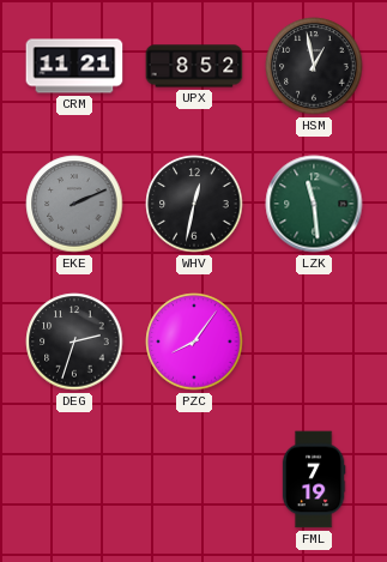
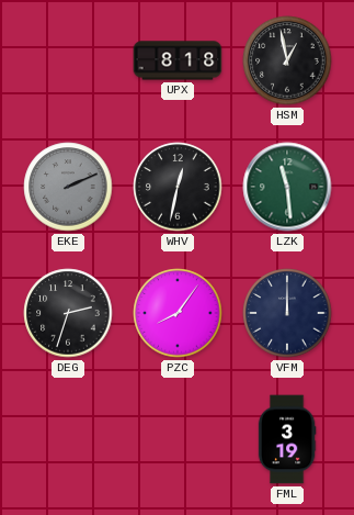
CRM: 11:21 -> none (74, 66)
UPX: 8:52 -> 8:18 (178, 60)
VFM: none -> 12:00 (287, 313)
FML: 7:19 -> 3:19 (287, 439)
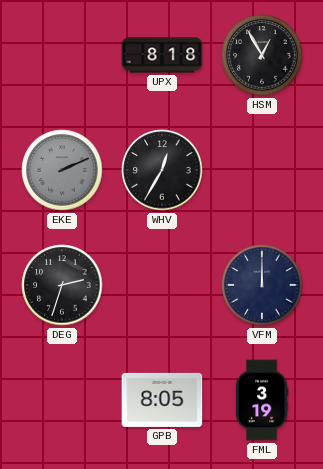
HSM: 12:58 -> 12:55 (262, 55)
WHV: 12:32 -> 12:35 (162, 170)
LZK: 11:29 -> none (287, 187)
PZC: 8:06 -> none (178, 313)
GPB: none -> 8:05 (162, 400)
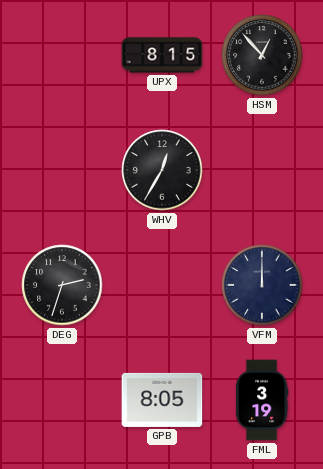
UPX: 8:18 -> 8:15 (162, 55)
HSM: 12:55 -> 12:53 (262, 55)
EKE: 2:11 -> none (62, 170)
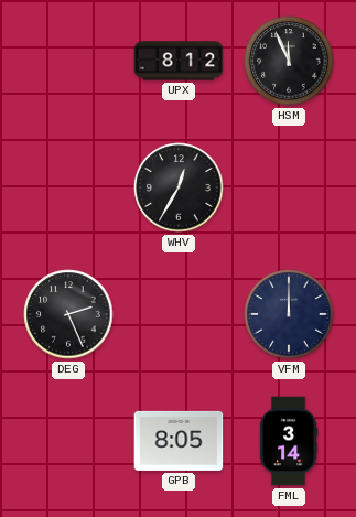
UPX: 8:15 -> 8:12 (179, 61)
HSM: 12:53 -> 11:56 (289, 61)
DEG: 2:33 -> 2:26 (68, 314)
FML: 3:19 -> 3:14 (289, 441)
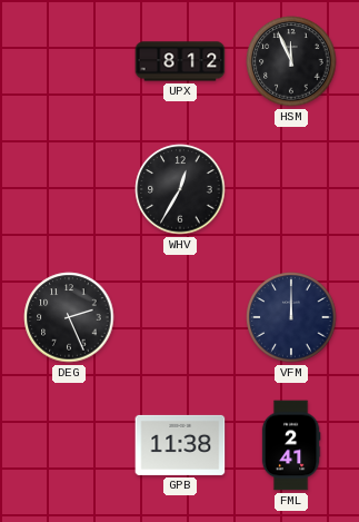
GPB: 8:05 -> 11:38 (180, 445)
FML: 3:14 -> 2:41 (291, 445)
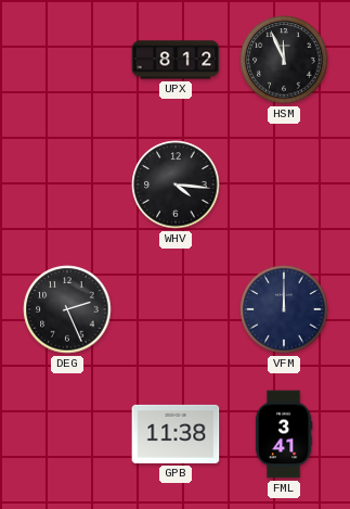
WHV: 12:35 -> 4:16 (176, 184)
FML: 2:41 -> 3:41 (284, 434)
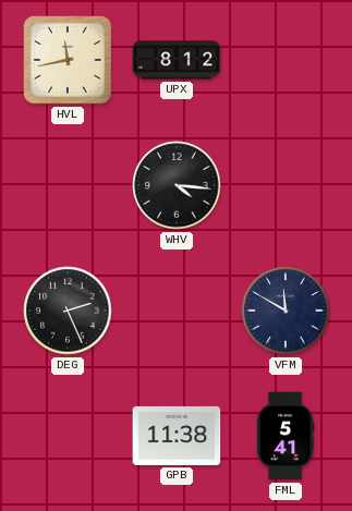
HVL: none -> 11:43 (69, 61)
HSM: 11:56 -> none (284, 60)
VFM: 12:00 -> 11:50 (286, 311)
FML: 3:41 -> 5:41 (286, 436)
